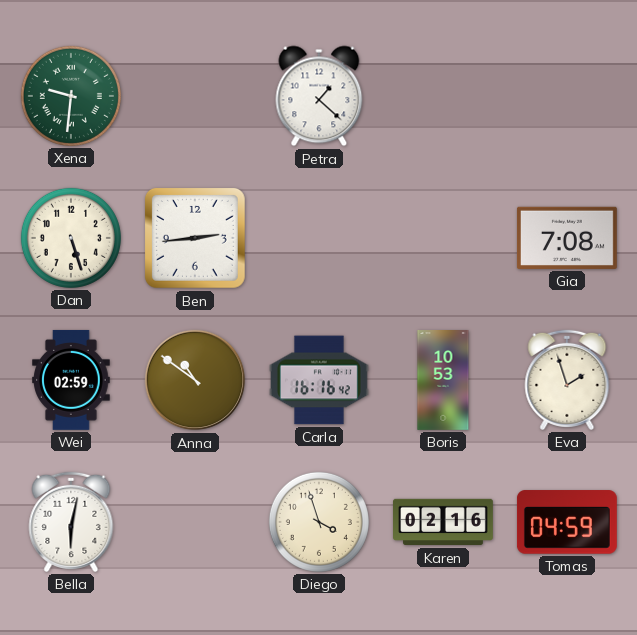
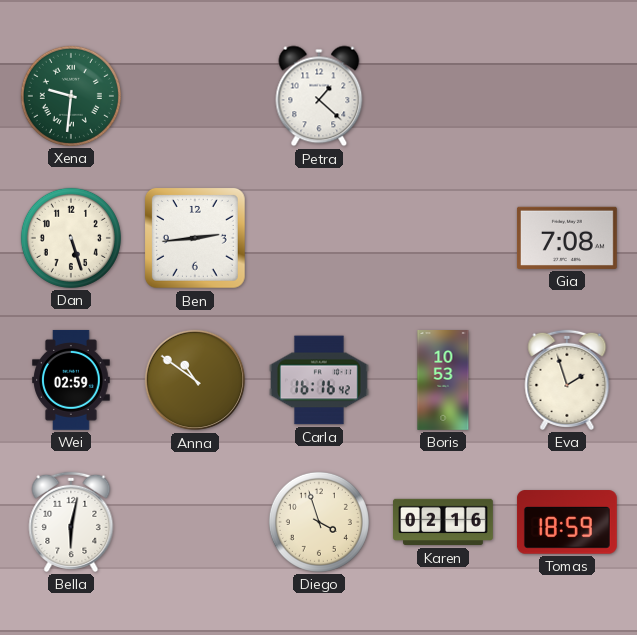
Tomas: 04:59 -> 18:59 (567, 522)
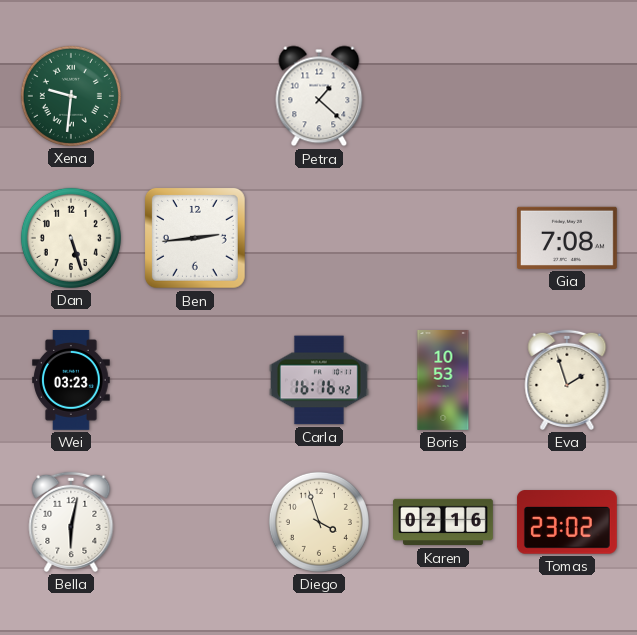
Wei: 02:59 -> 03:23 (71, 380)
Anna: 10:51 -> none (195, 380)
Tomas: 18:59 -> 23:02 (567, 522)
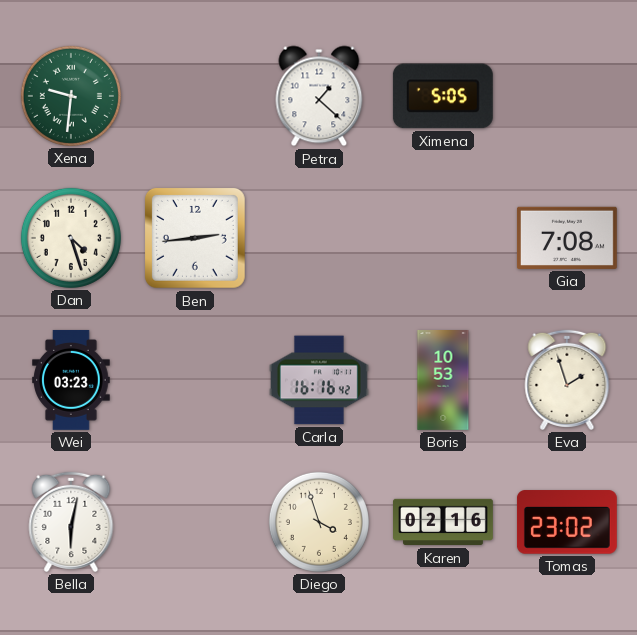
Ximena: none -> 5:05 (443, 96)
Dan: 5:27 -> 4:27 (71, 238)
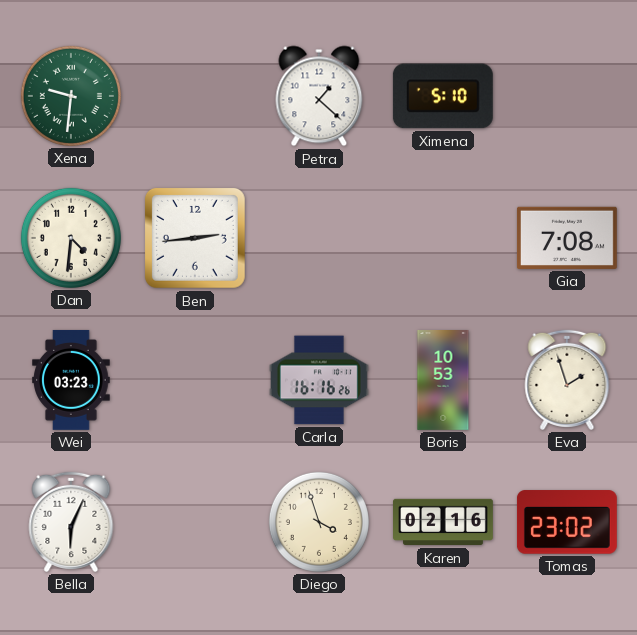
Ximena: 5:05 -> 5:10 (443, 96)
Dan: 4:27 -> 4:31 (71, 238)
Carla: 16:16:42 -> 16:16:26 (319, 380)
Bella: 6:02 -> 6:04 (71, 522)
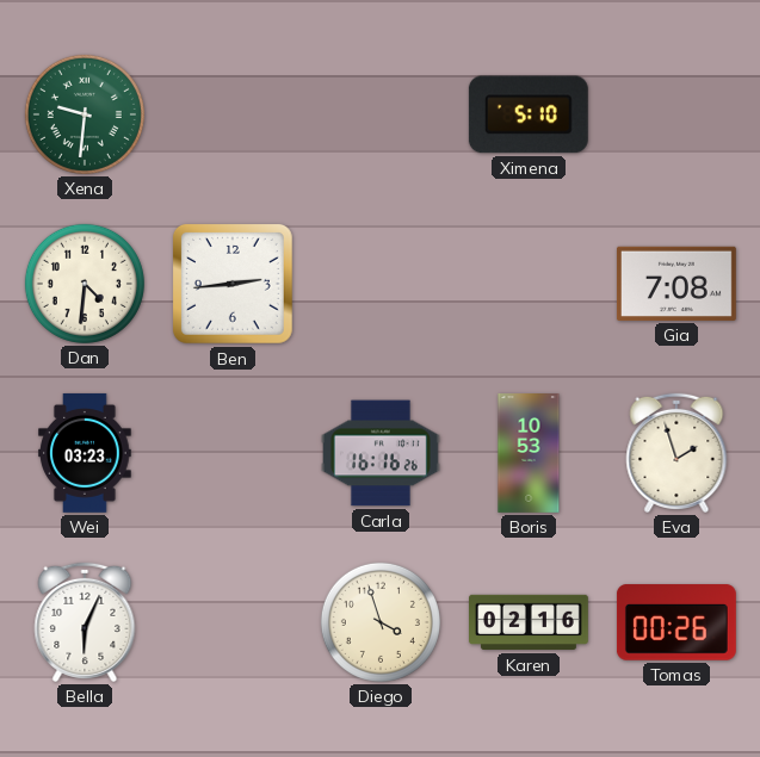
Petra: 1:22 -> none (319, 96)
Tomas: 23:02 -> 00:26 (676, 622)
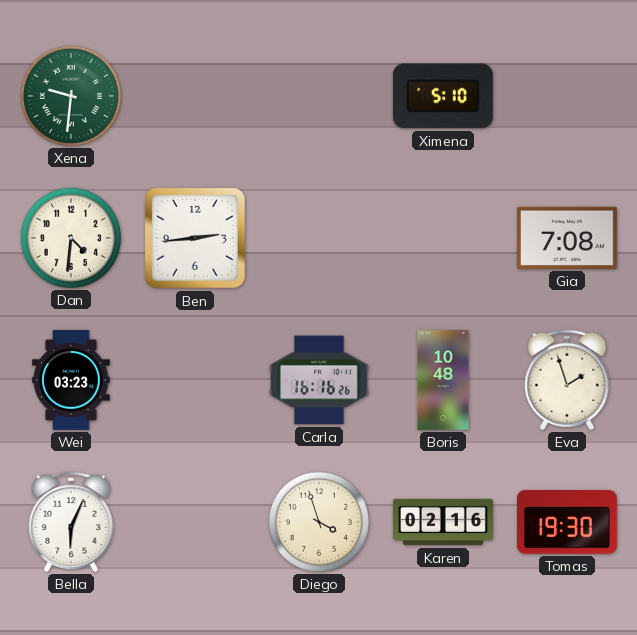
Boris: 10:53 -> 10:48 (443, 381)
Tomas: 00:26 -> 19:30 (567, 522)
